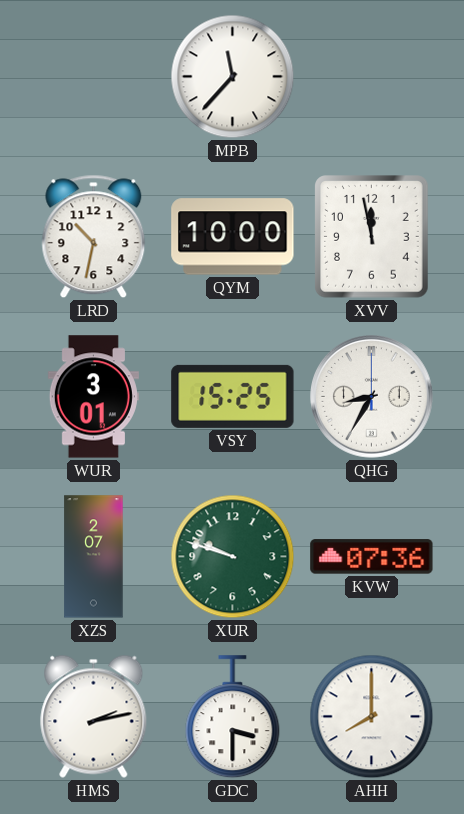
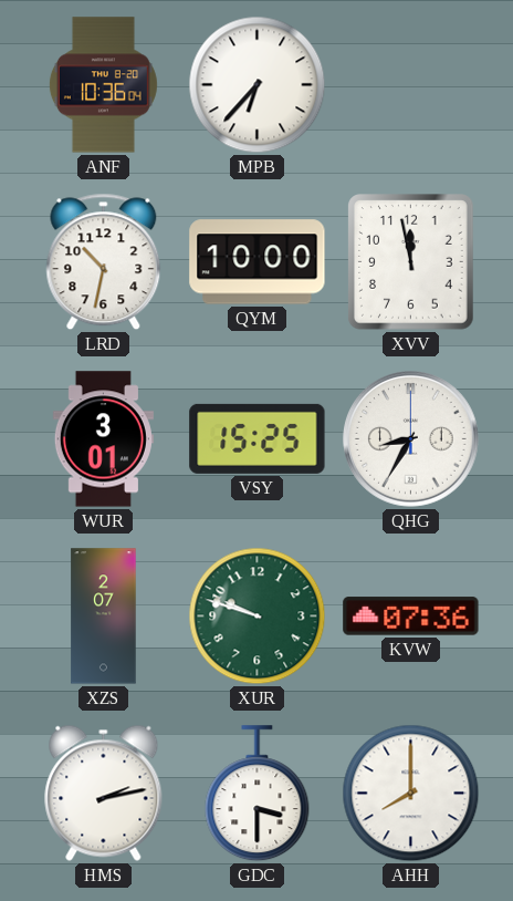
ANF: none -> 10:36 (103, 85)
MPB: 11:37 -> 6:37 (258, 85)
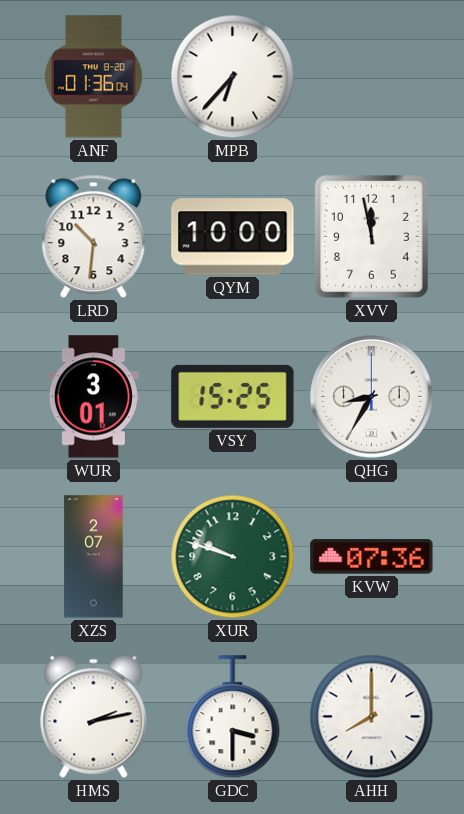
ANF: 10:36 -> 01:36 (93, 77)
LRD: 10:32 -> 10:31 (94, 237)
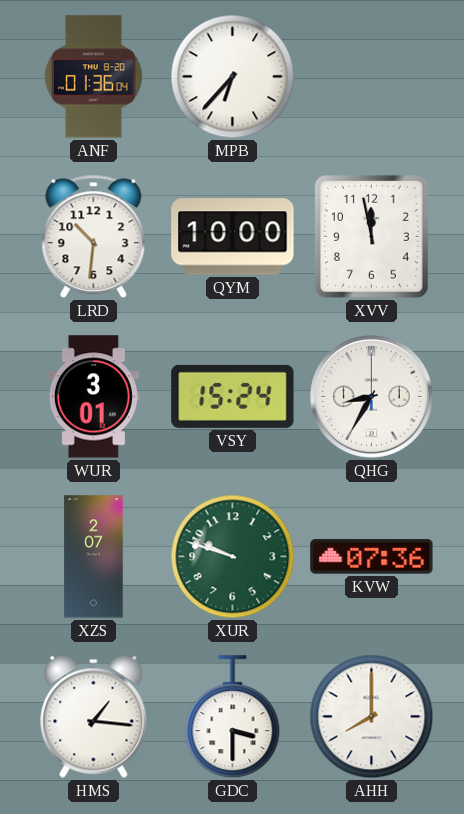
VSY: 15:25 -> 15:24 (233, 396)
HMS: 2:13 -> 1:16 (94, 716)
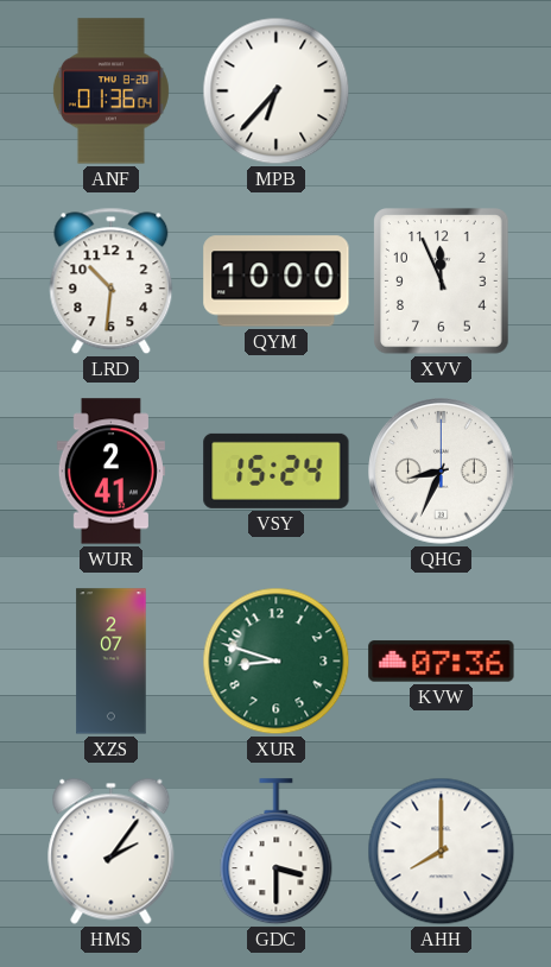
XVV: 11:58 -> 11:56 (442, 282)
WUR: 3:01 -> 2:41 (110, 472)
QHG: 8:35 -> 8:34 (442, 472)
XUR: 9:48 -> 8:48 (277, 662)
HMS: 1:16 -> 2:06 (112, 851)
